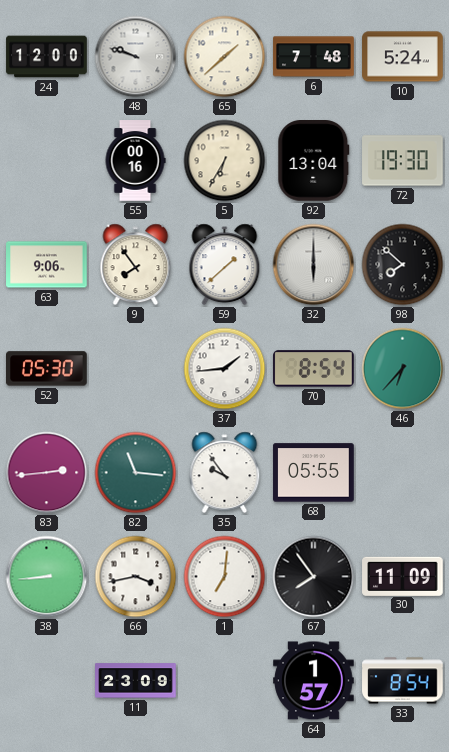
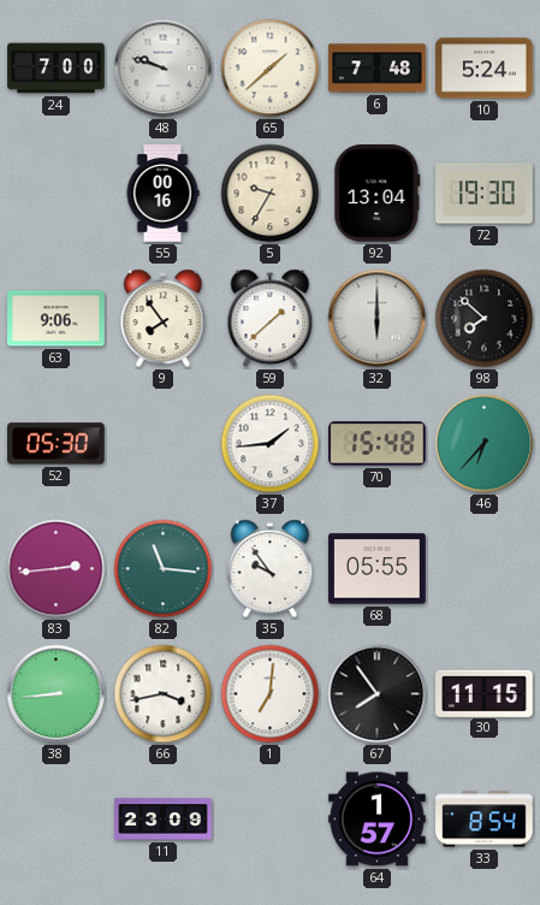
24: 12:00 -> 7:00 (57, 69)
5: 6:35 -> 9:35 (271, 194)
70: 8:54 -> 15:48 (378, 444)
30: 11:09 -> 11:15 (485, 693)
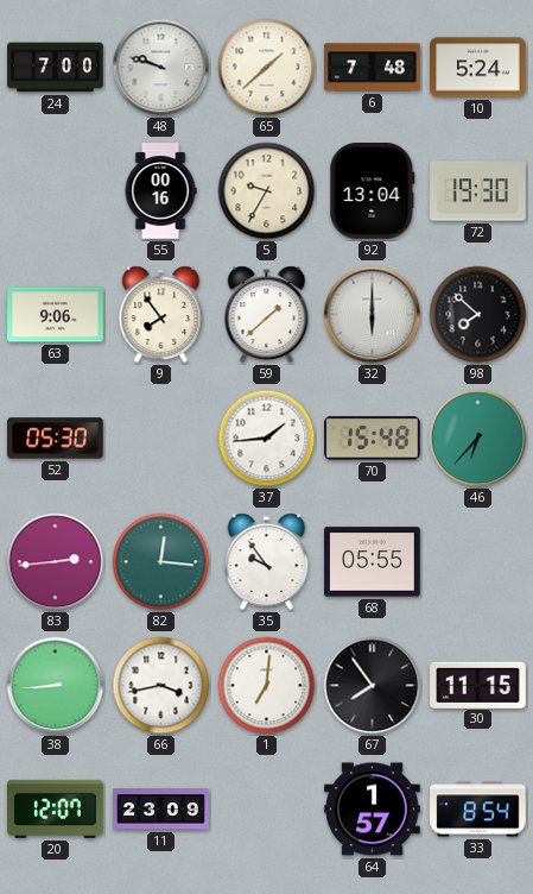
82: 11:16 -> 12:16 (161, 562)
20: none -> 12:07 (56, 808)
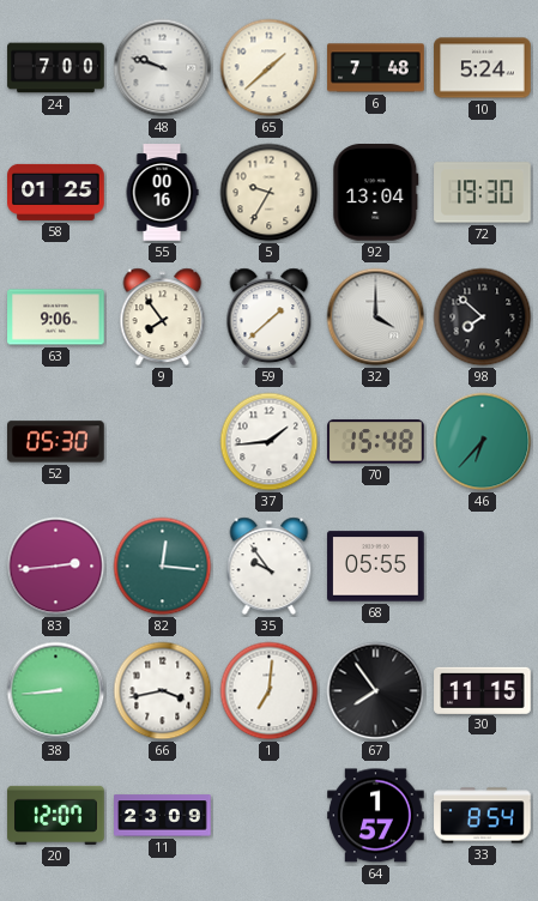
58: none -> 01:25 (56, 192)
32: 6:00 -> 4:00 (376, 318)
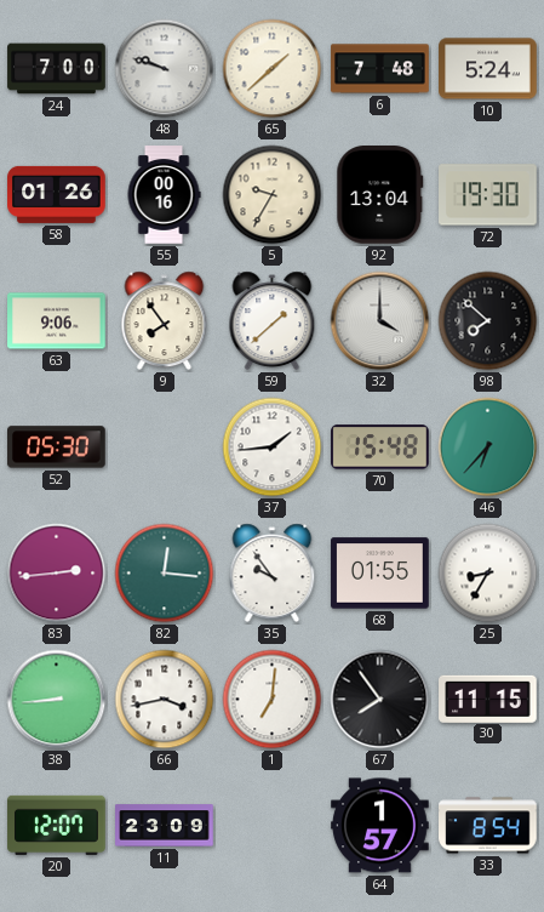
58: 01:25 -> 01:26 (57, 194)
68: 05:55 -> 01:55 (380, 574)
25: none -> 8:35 (488, 574)
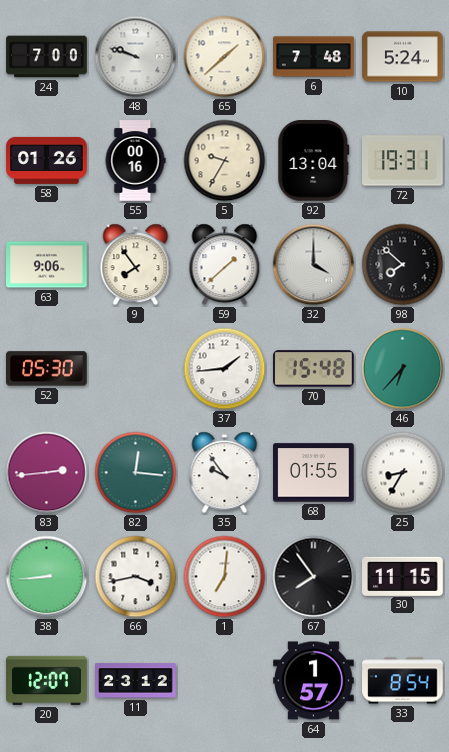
72: 19:30 -> 19:31 (403, 161)
11: 23:09 -> 23:12 (136, 681)
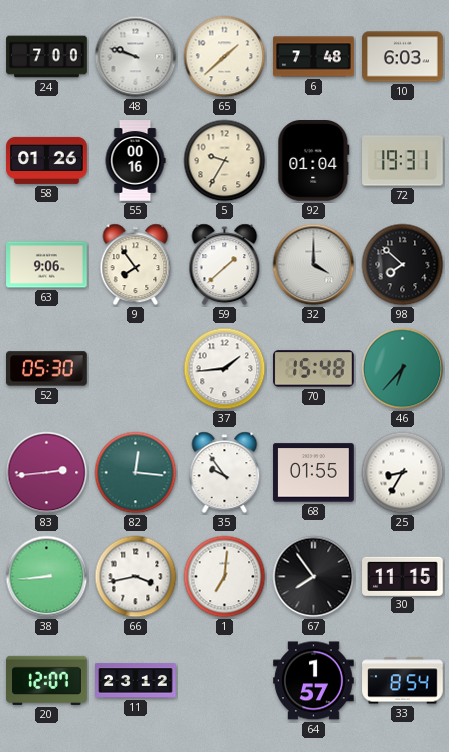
10: 5:24 -> 6:03 (403, 57)
92: 13:04 -> 01:04 (314, 161)
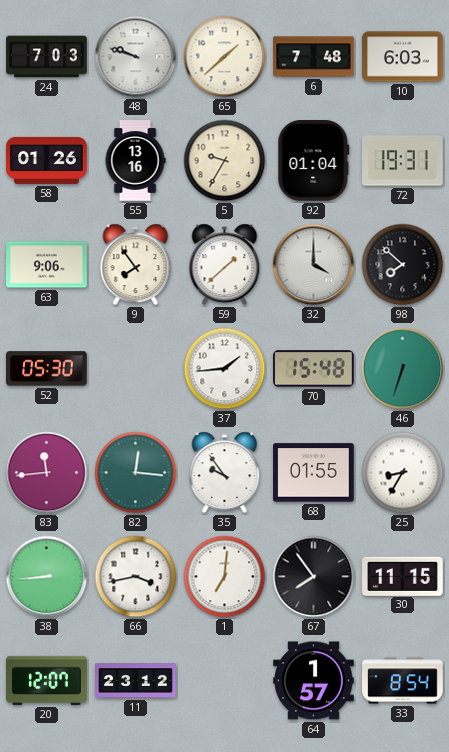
24: 7:00 -> 7:03 (47, 57)
55: 00:16 -> 13:16 (135, 161)
46: 6:37 -> 6:33 (403, 369)
83: 2:44 -> 11:44 (47, 473)
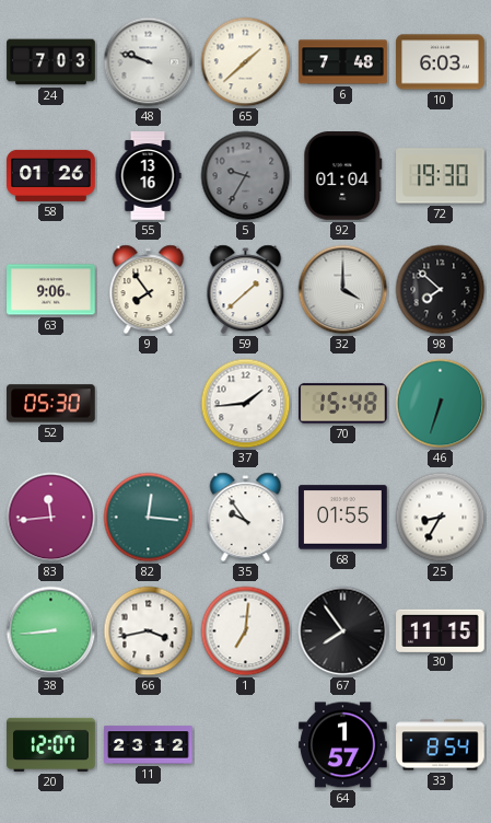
5 dial: cream -> grey (246, 176)
72: 19:31 -> 19:30 (441, 176)
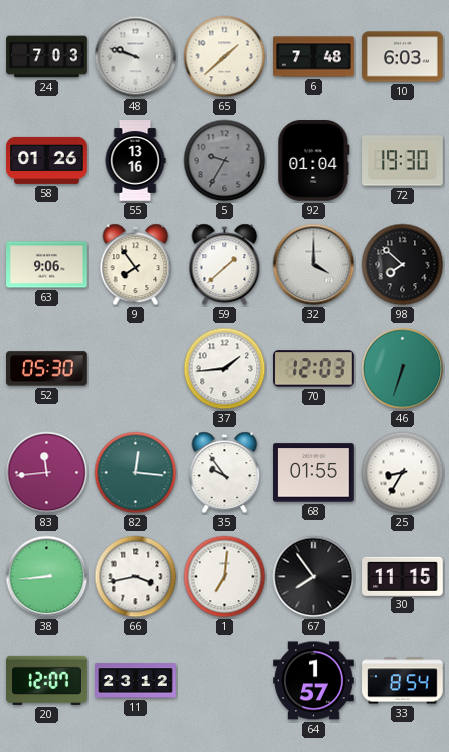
70: 15:48 -> 12:03 (314, 369)
